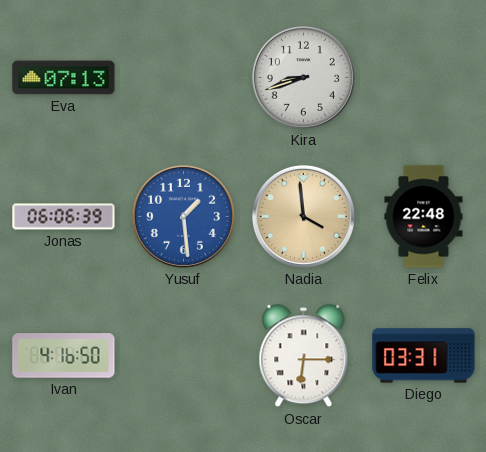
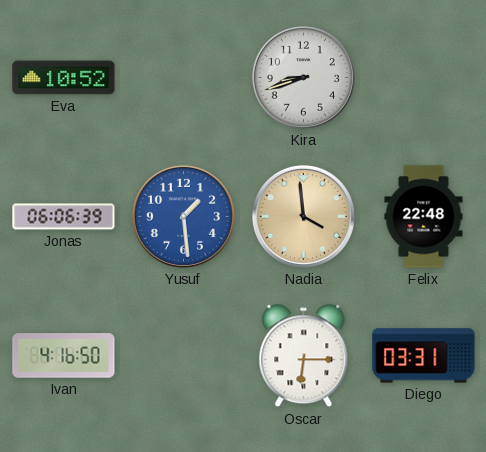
Eva: 07:13 -> 10:52 (64, 78)
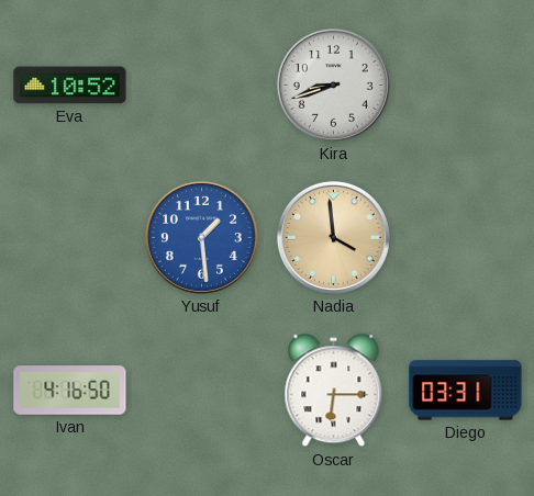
Jonas: 06:06 -> none (64, 217)
Felix: 22:48 -> none (424, 217)
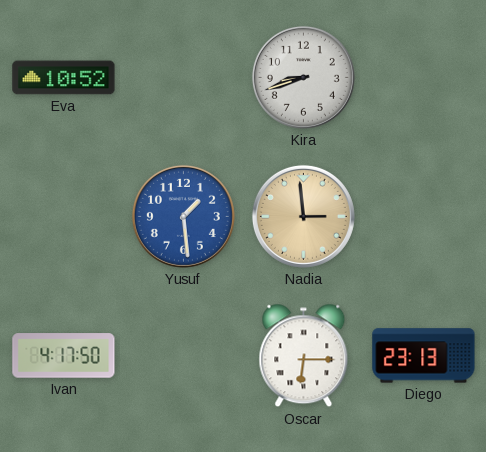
Nadia: 3:59 -> 2:59 (303, 216)
Ivan: 4:16 -> 4:17 (64, 356)
Diego: 03:31 -> 23:13 (424, 356)
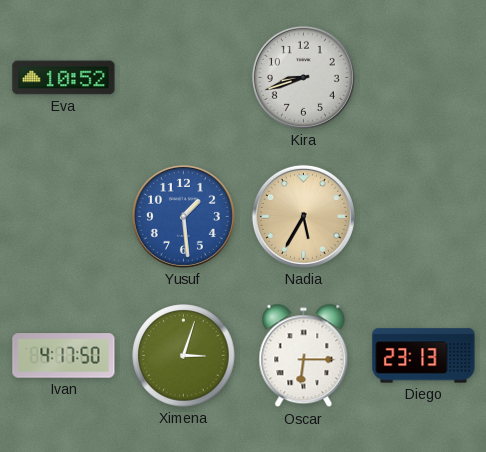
Nadia: 2:59 -> 5:35 (303, 216)
Ximena: none -> 3:03 (184, 356)
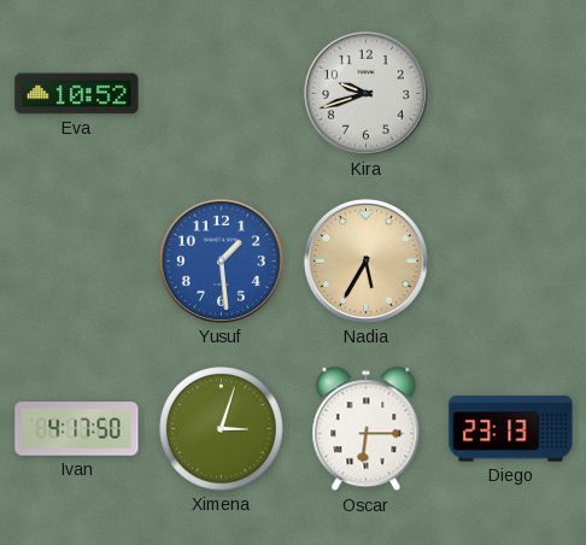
Kira: 8:42 -> 9:42 (365, 93)
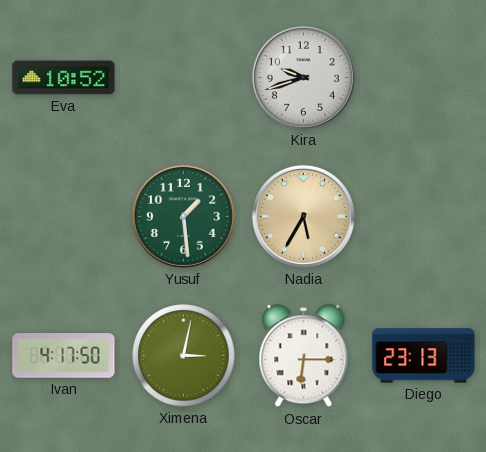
Yusuf dial: blue -> green (183, 216)
Ximena: 3:03 -> 3:02 (184, 356)
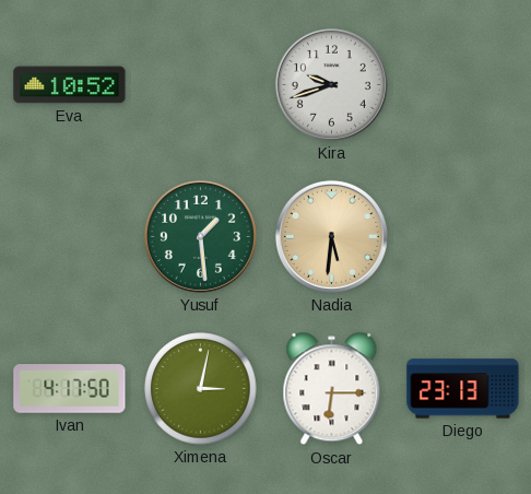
Nadia: 5:35 -> 5:31 (331, 236)
